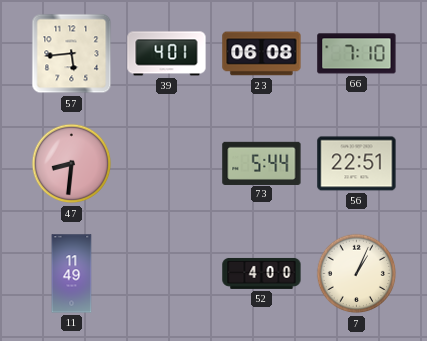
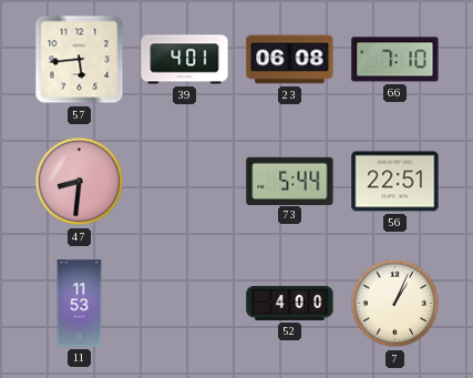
11: 11:49 -> 11:53 (80, 304)
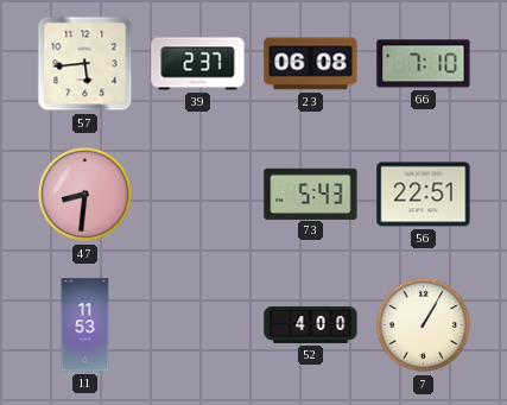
39: 4:01 -> 2:37 (198, 64)
73: 5:44 -> 5:43 (311, 194)
7: 1:04 -> 1:05 (424, 325)
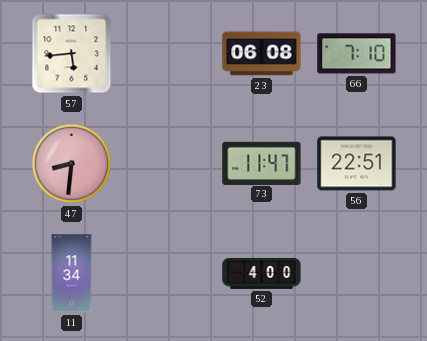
39: 2:37 -> none (198, 64)
73: 5:43 -> 11:47 (262, 163)
11: 11:53 -> 11:34 (72, 274)
7: 1:05 -> none (424, 325)
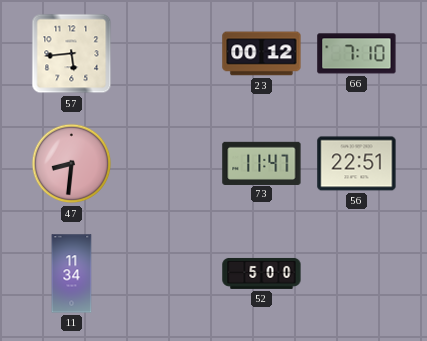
23: 06:08 -> 00:12 (262, 54)
52: 4:00 -> 5:00 (262, 273)
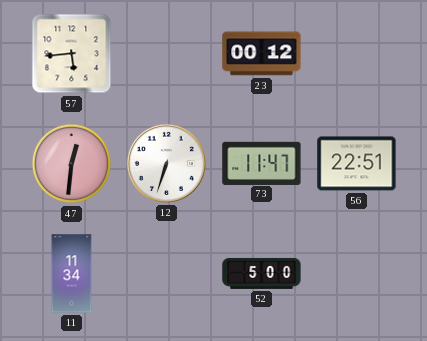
66: 7:10 -> none (357, 54)
47: 8:31 -> 12:31 (72, 164)
12: none -> 6:33 (166, 163)
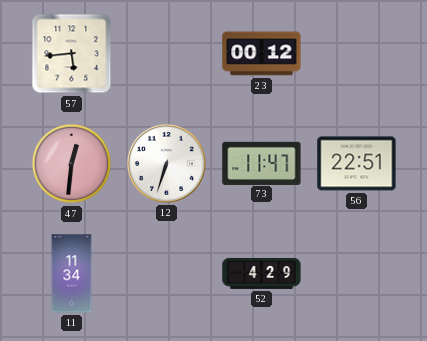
52: 5:00 -> 4:29 (262, 273)
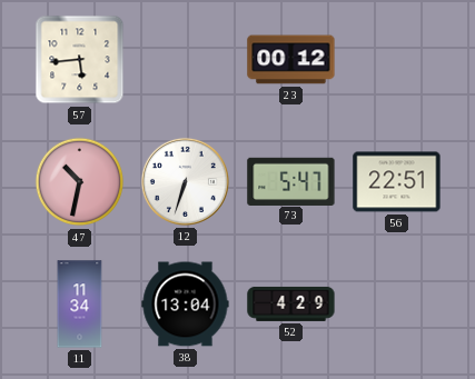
47: 12:31 -> 10:32 (80, 182)
73: 11:47 -> 5:47 (291, 181)
38: none -> 13:04 (186, 305)
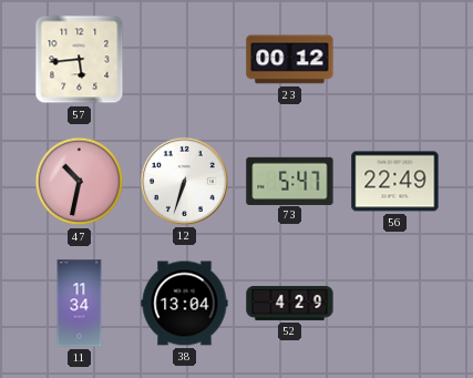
56: 22:51 -> 22:49 (395, 182)
